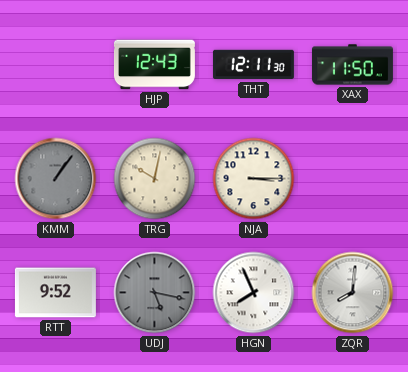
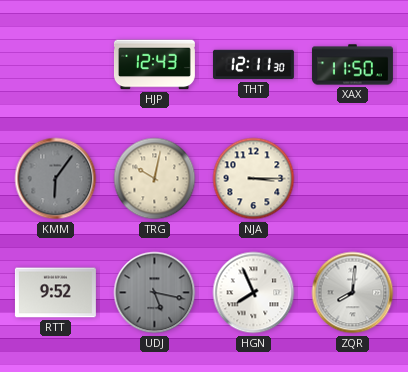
KMM: 1:06 -> 6:06 (56, 179)
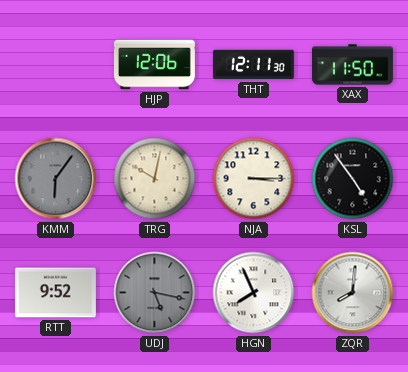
HJP: 12:43 -> 12:06 (154, 65)
KSL: none -> 4:54 (353, 179)
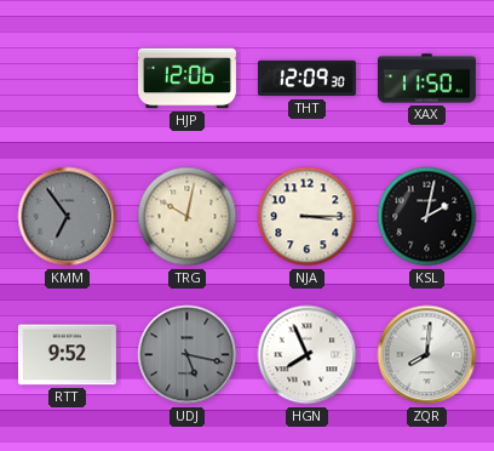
THT: 12:11 -> 12:09 (306, 79)
KMM: 6:06 -> 6:54 (68, 217)
KSL: 4:54 -> 2:02 (427, 217)
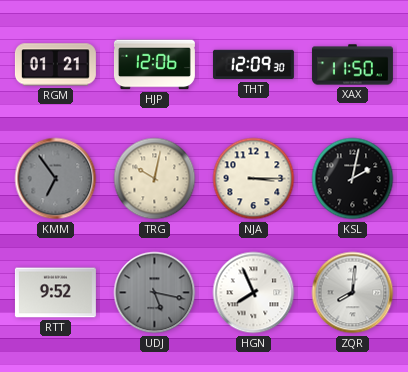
RGM: none -> 01:21 (55, 65)
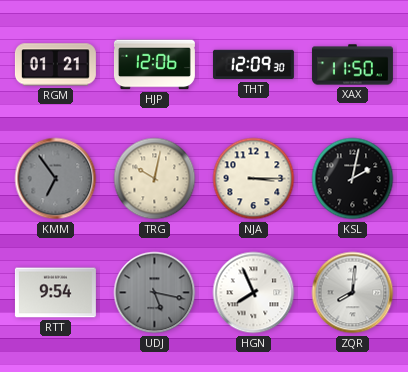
RTT: 9:52 -> 9:54 (55, 293)
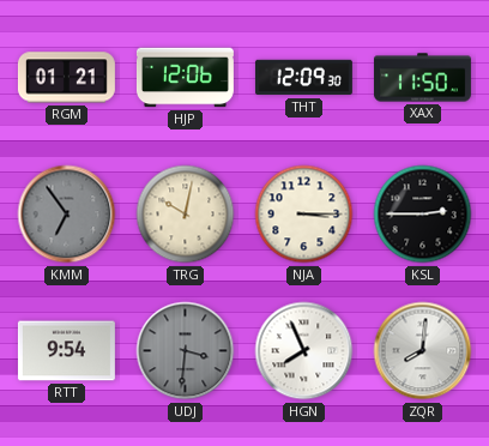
KSL: 2:02 -> 2:45 (423, 215)
UDJ: 5:17 -> 3:31 (186, 351)
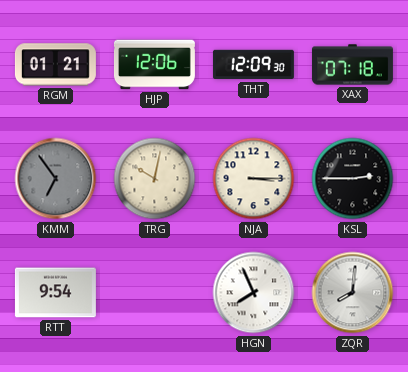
XAX: 11:50 -> 07:18 (352, 65)
UDJ: 3:31 -> none (186, 351)
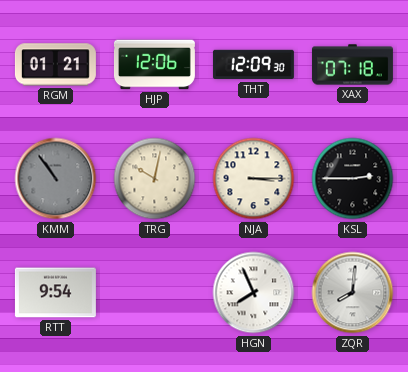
KMM: 6:54 -> 10:54 (56, 179)
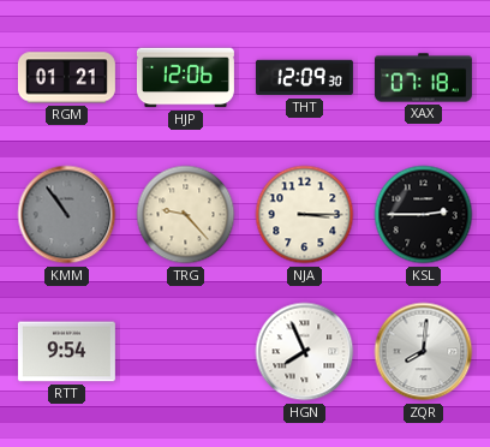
TRG: 10:02 -> 9:23 (186, 215)
